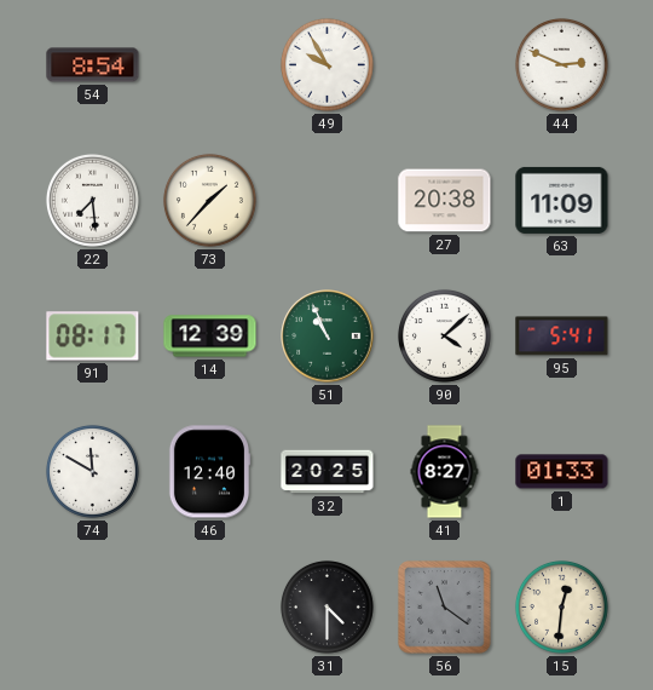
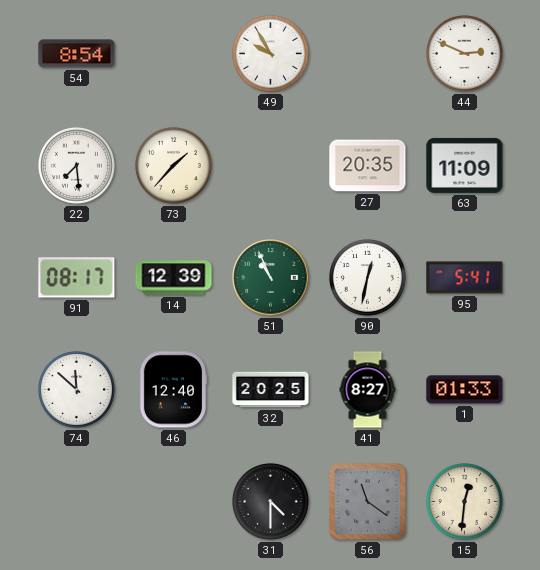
27: 20:38 -> 20:35 (368, 166)
90: 4:08 -> 12:32 (367, 277)
74: 11:50 -> 11:52 (76, 389)
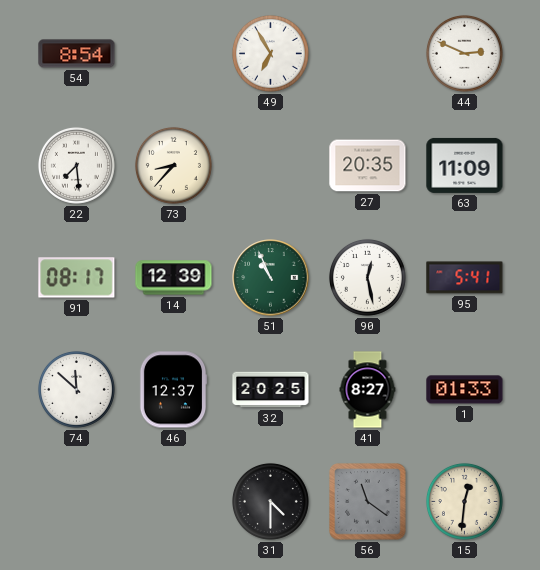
49: 9:55 -> 6:55 (270, 53)
73: 1:37 -> 8:37 (173, 165)
90: 12:32 -> 12:28 (367, 277)
46: 12:40 -> 12:37 (173, 390)
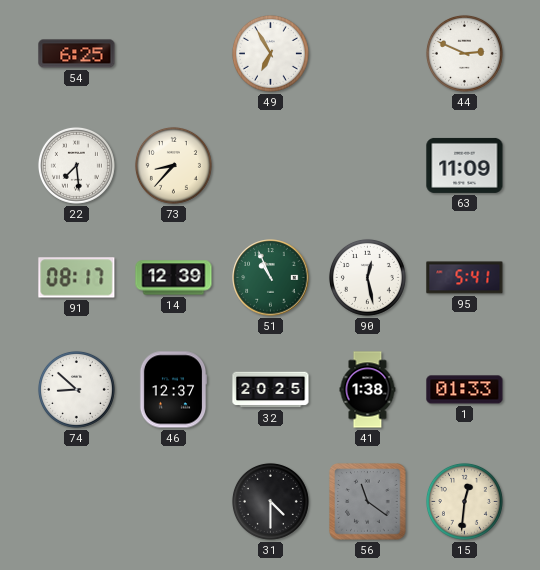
54: 8:54 -> 6:25 (77, 54)
27: 20:35 -> none (368, 166)
74: 11:52 -> 8:52 (76, 389)
41: 8:27 -> 1:38 (368, 390)
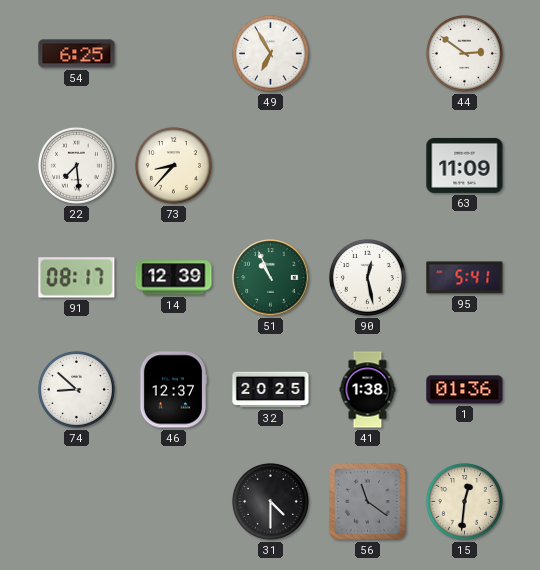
44: 2:49 -> 2:51 (464, 53)
1: 01:33 -> 01:36 (465, 390)
